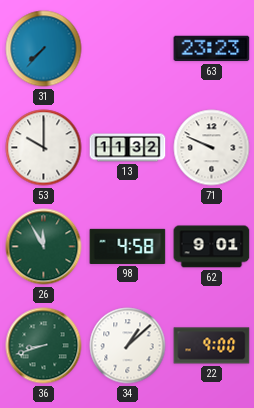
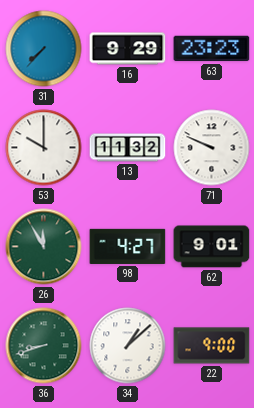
16: none -> 9:29 (128, 49)
98: 4:58 -> 4:27 (128, 246)
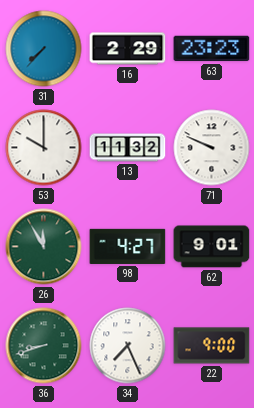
16: 9:29 -> 2:29 (128, 49)
34: 1:08 -> 7:26 (128, 346)
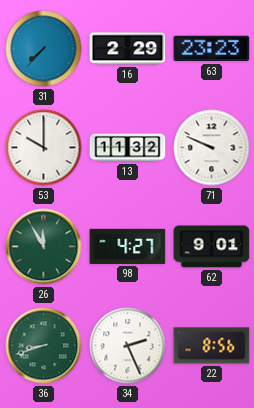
34: 7:26 -> 2:26 (128, 346)
22: 9:00 -> 8:56 (212, 346)
